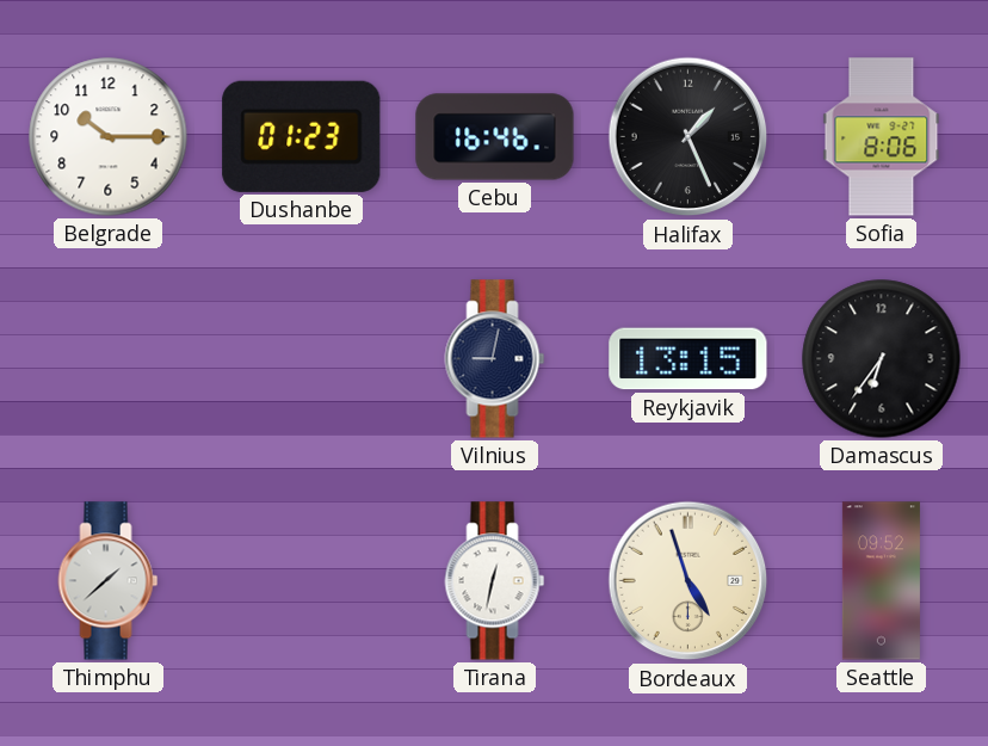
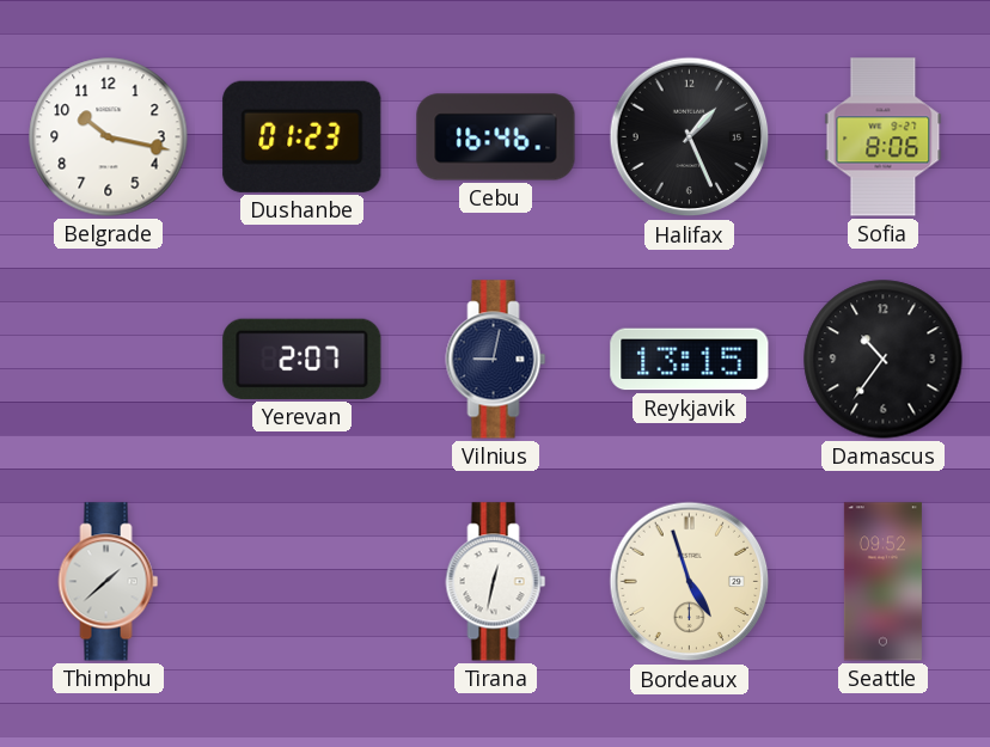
Belgrade: 10:15 -> 10:17 (109, 137)
Yerevan: none -> 2:07 (302, 359)
Damascus: 6:36 -> 10:36 (884, 360)
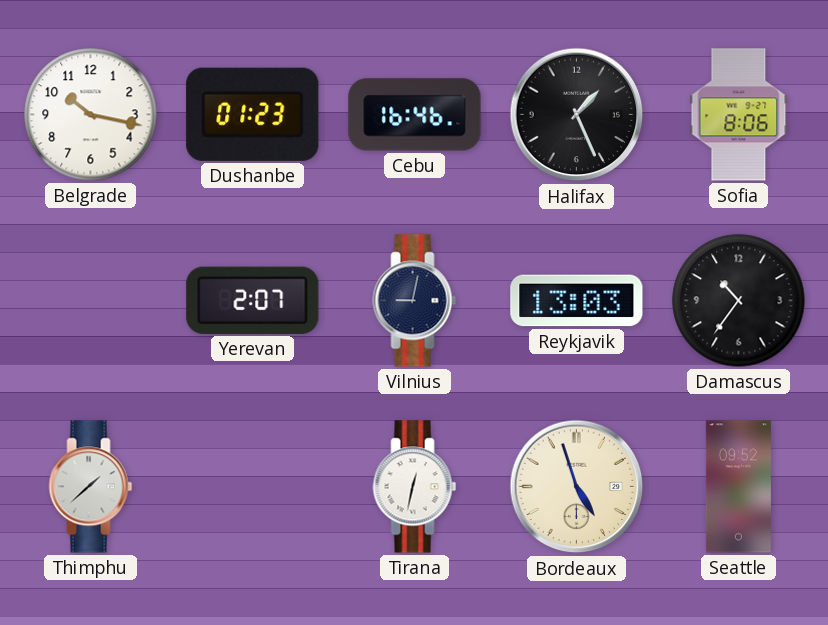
Reykjavik: 13:15 -> 13:03 (577, 301)
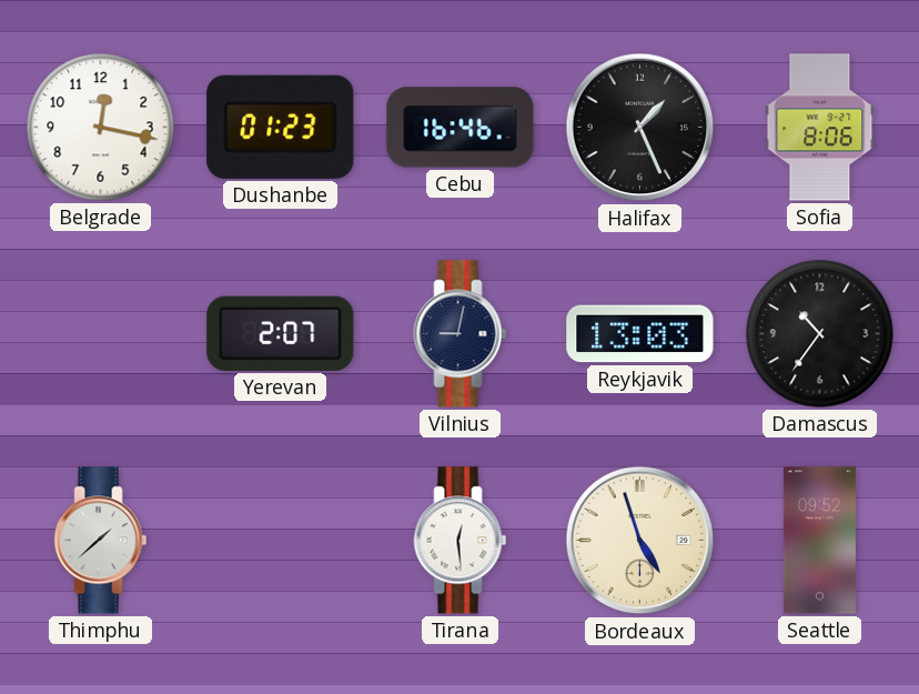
Belgrade: 10:17 -> 12:17 (101, 128)
Tirana: 12:32 -> 12:29 (461, 541)
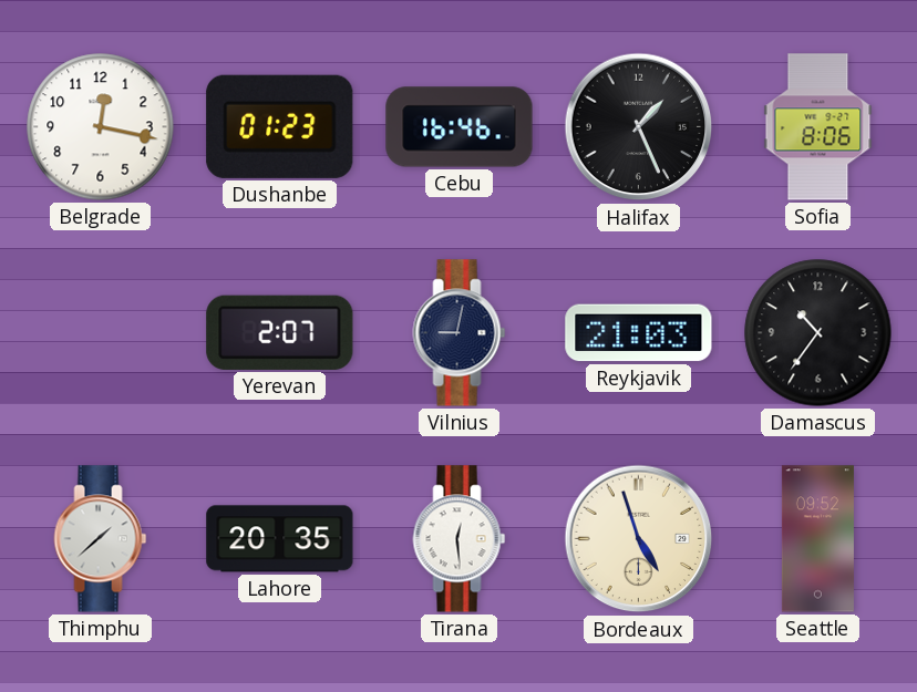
Reykjavik: 13:03 -> 21:03 (639, 333)
Lahore: none -> 20:35 (280, 539)
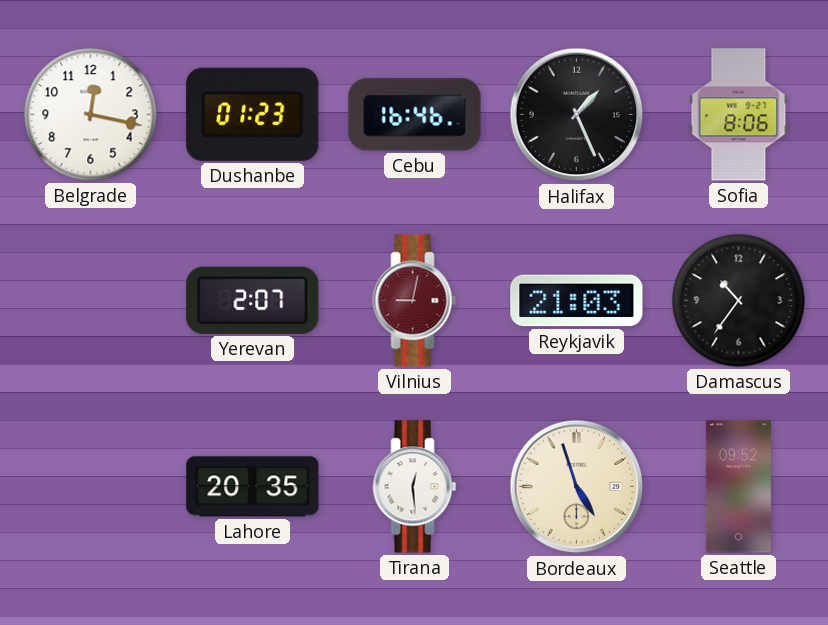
Vilnius dial: navy -> burgundy (415, 301)
Thimphu: 1:38 -> none (101, 539)
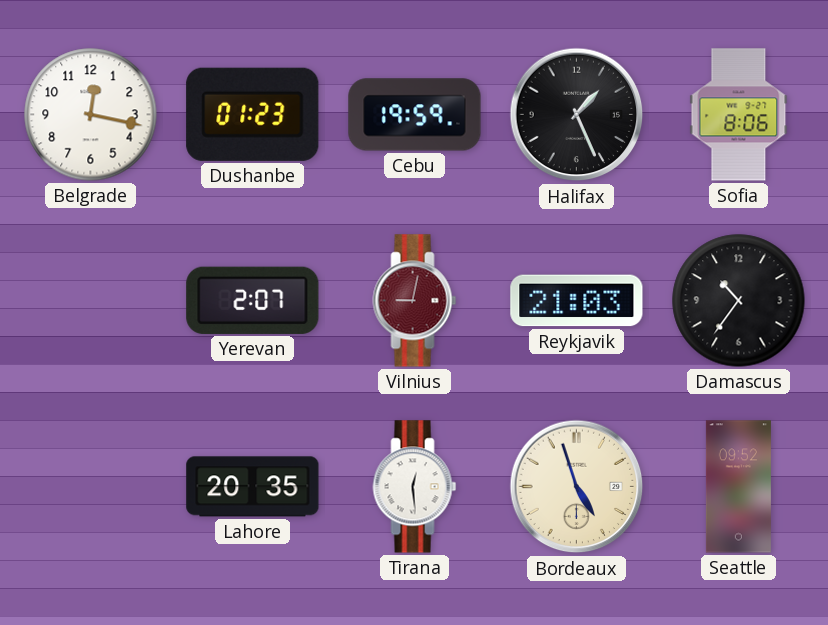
Cebu: 16:46 -> 19:59 (415, 115)
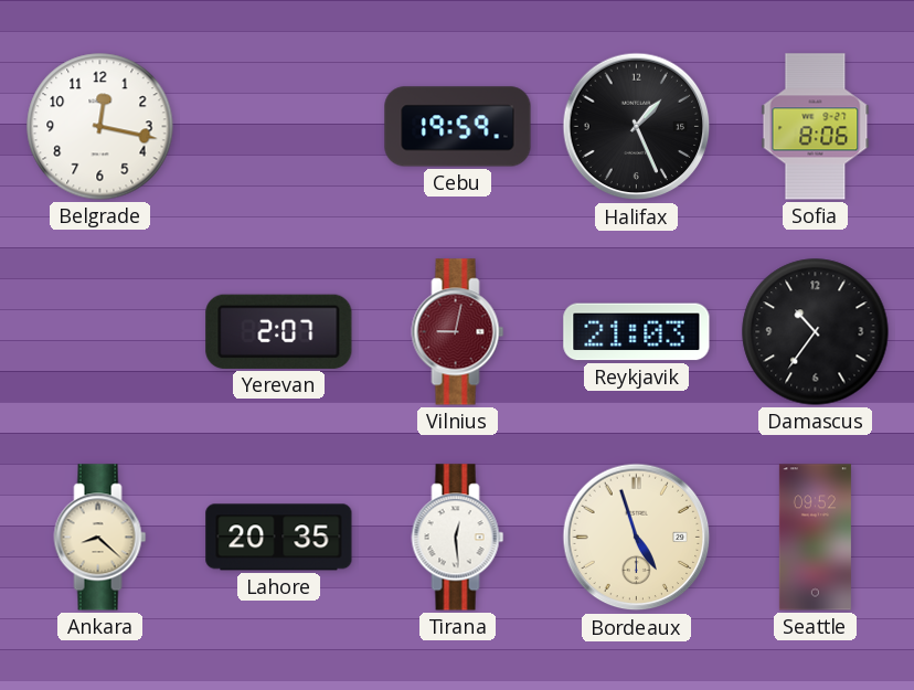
Dushanbe: 01:23 -> none (253, 114)
Ankara: none -> 8:22 (100, 538)
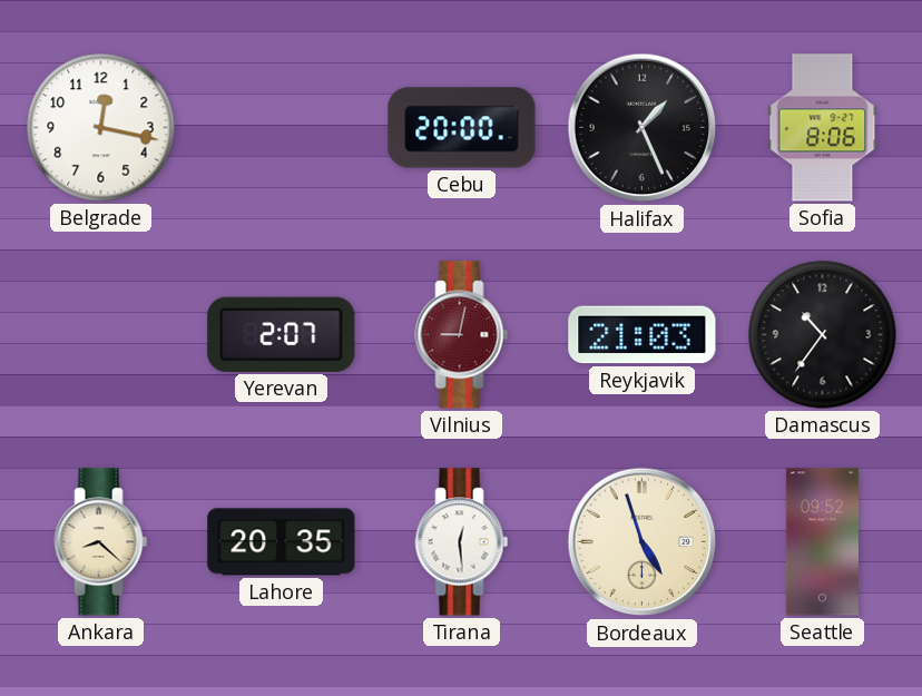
Cebu: 19:59 -> 20:00 (462, 128)
